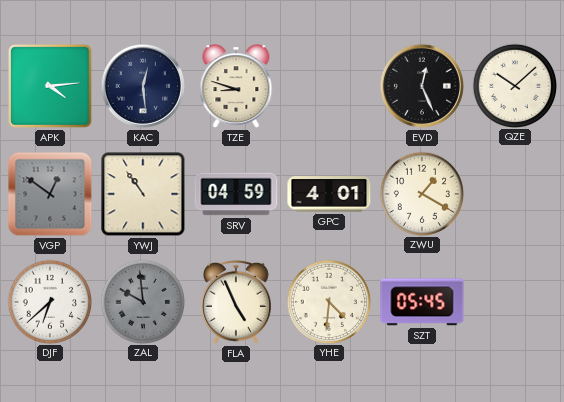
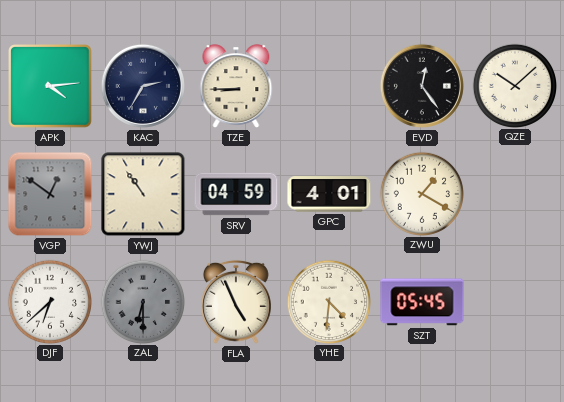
KAC: 12:29 -> 2:35 (143, 86)
TZE: 8:48 -> 8:45 (236, 86)
EVD: 12:26 -> 12:24 (422, 86)
ZAL: 9:59 -> 6:30 (142, 301)
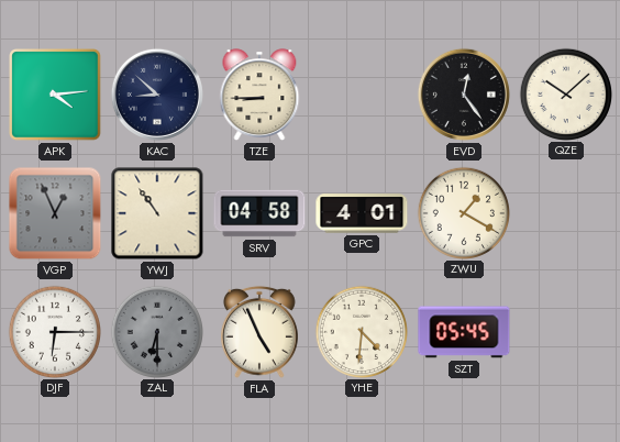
KAC: 2:35 -> 8:52 (157, 95)
VGP: 12:51 -> 12:56 (55, 213)
SRV: 04:59 -> 04:58 (259, 213)
DJF: 6:38 -> 6:15 (54, 331)
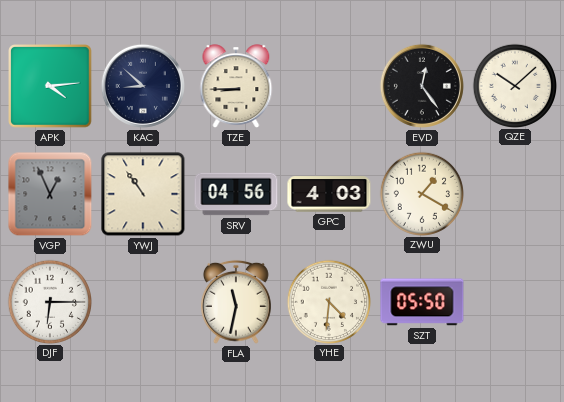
SRV: 04:58 -> 04:56 (236, 194)
GPC: 4:01 -> 4:03 (329, 194)
ZAL: 6:30 -> none (156, 331)
FLA: 4:56 -> 11:32 (237, 302)
SZT: 05:45 -> 05:50 (422, 302)
